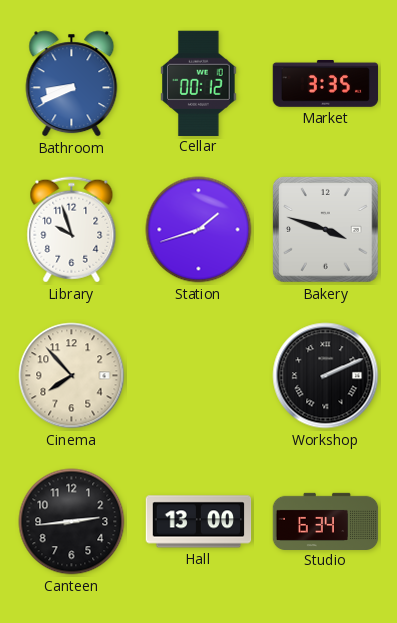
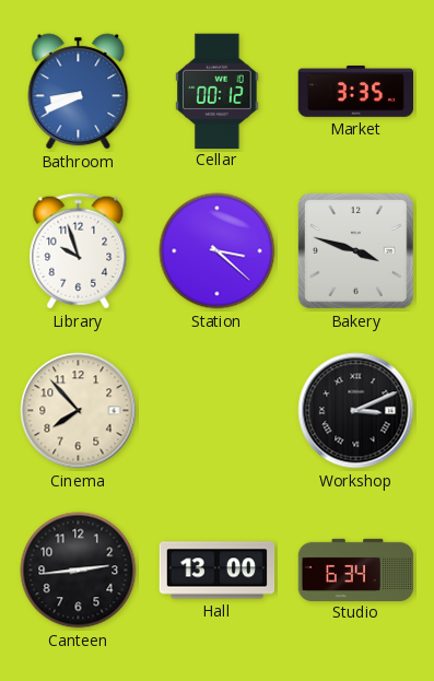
Station: 1:42 -> 3:22 (218, 251)
Workshop: 2:11 -> 3:11 (356, 411)
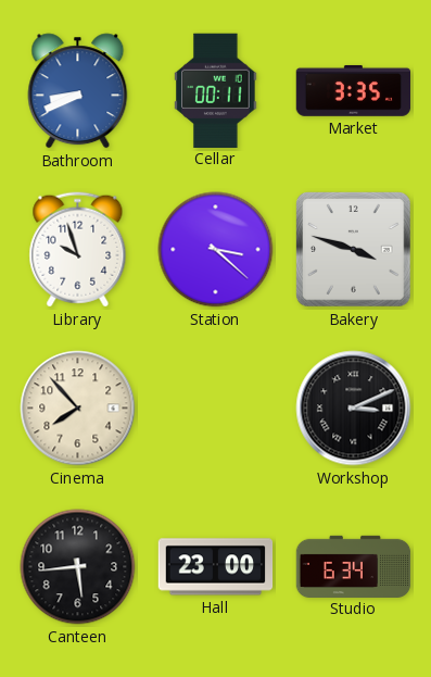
Cellar: 00:12 -> 00:11 (216, 90)
Canteen: 2:44 -> 5:44 (78, 567)
Hall: 13:00 -> 23:00 (216, 567)
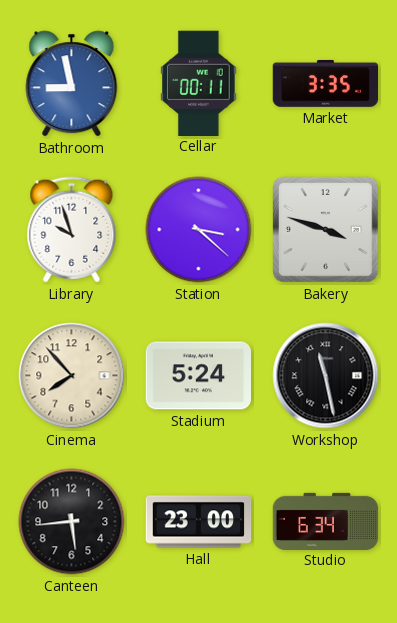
Bathroom: 8:41 -> 8:58 (72, 84)
Stadium: none -> 5:24 (198, 376)
Workshop: 3:11 -> 11:28 (326, 376)
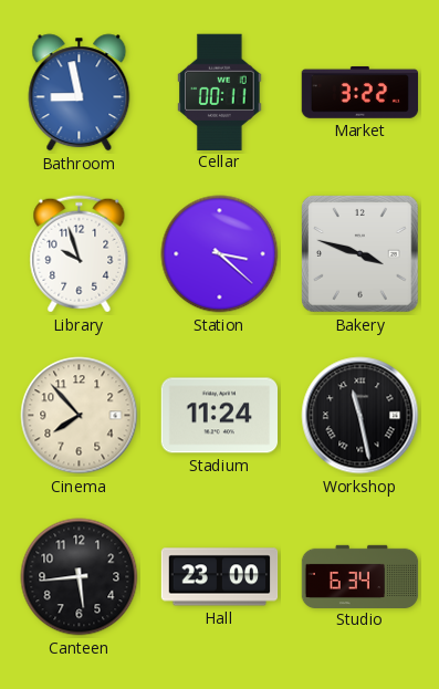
Market: 3:35 -> 3:22 (360, 92)
Stadium: 5:24 -> 11:24 (219, 416)
